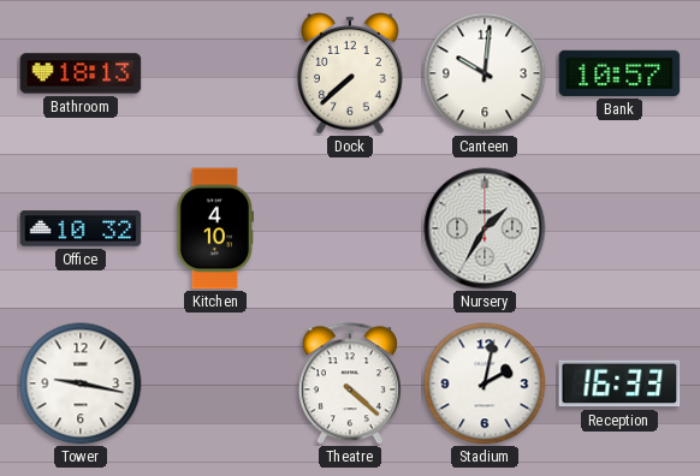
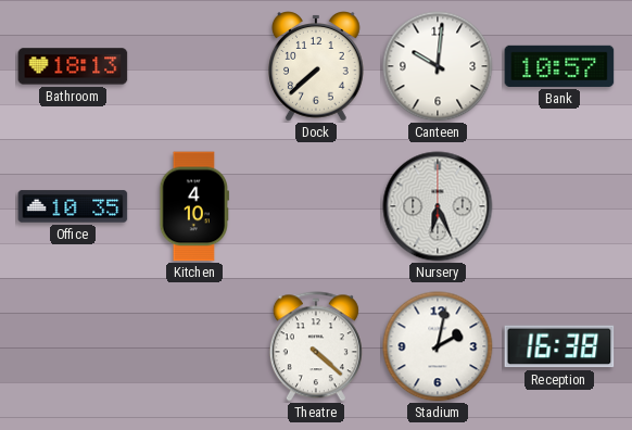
Office: 10:32 -> 10:35 (73, 206)
Nursery: 1:35 -> 6:26 (438, 206)
Tower: 9:17 -> none (81, 383)
Reception: 16:33 -> 16:38 (559, 346)
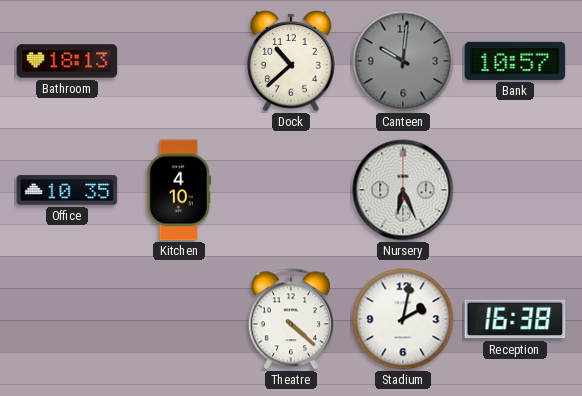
Dock: 7:38 -> 10:38 (292, 61)
Canteen dial: white -> grey (403, 61)
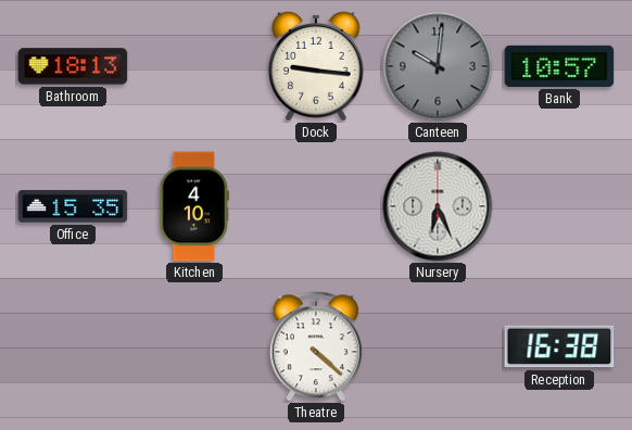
Dock: 10:38 -> 9:16 (317, 66)
Office: 10:35 -> 15:35 (73, 206)
Stadium: 2:02 -> none (403, 319)
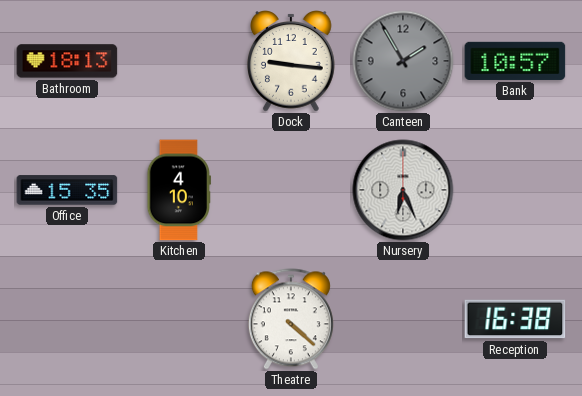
Canteen: 10:01 -> 1:55 (403, 61)
